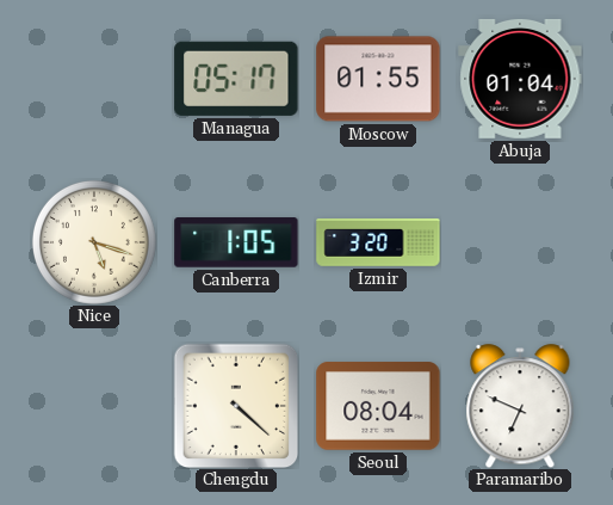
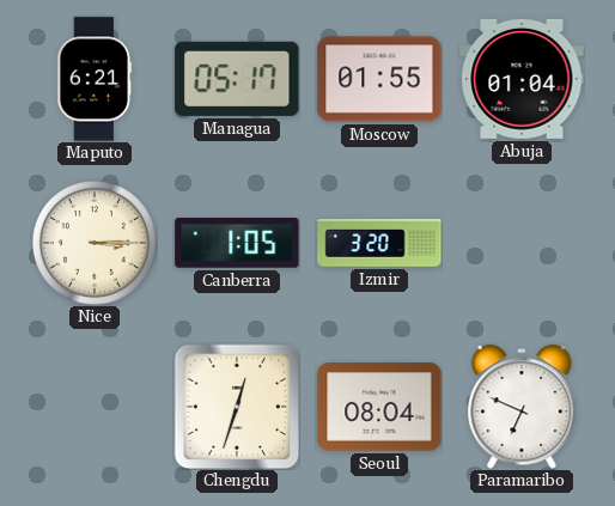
Maputo: none -> 6:21 (95, 79)
Nice: 5:18 -> 3:15 (95, 243)
Chengdu: 4:22 -> 12:33 (237, 407)
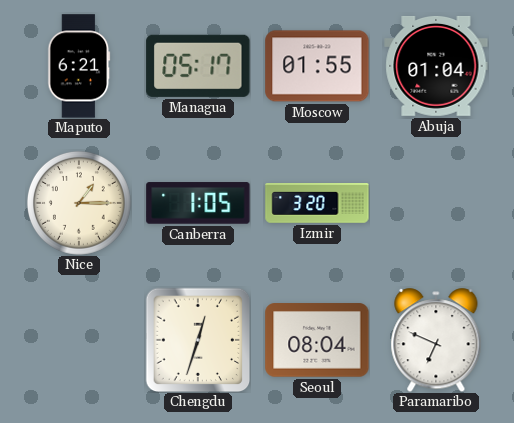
Nice: 3:15 -> 1:15 (79, 203)
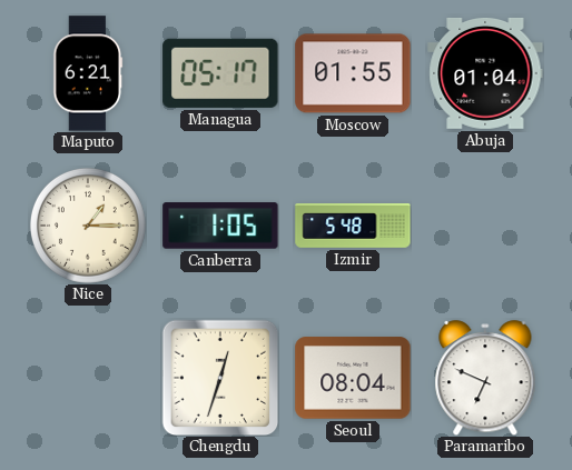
Izmir: 3:20 -> 5:48 (353, 226)
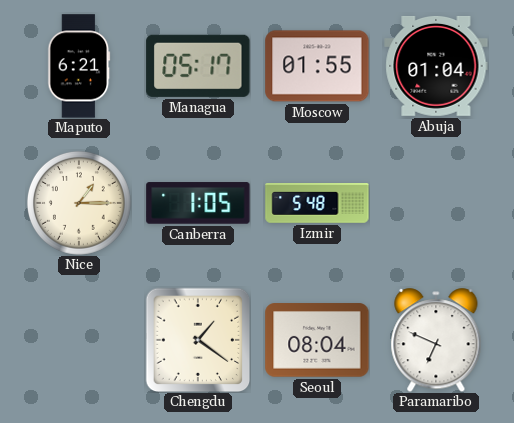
Chengdu: 12:33 -> 1:21 (198, 340)
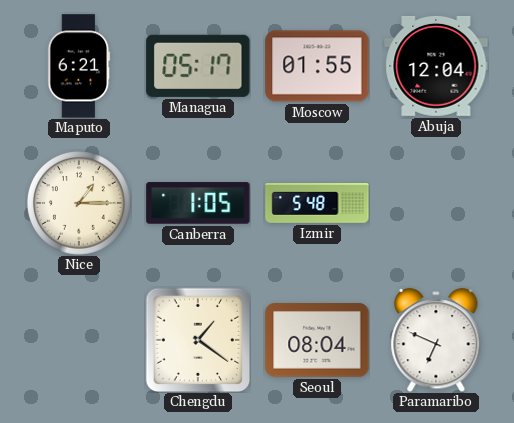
Abuja: 01:04 -> 12:04 (436, 66)
